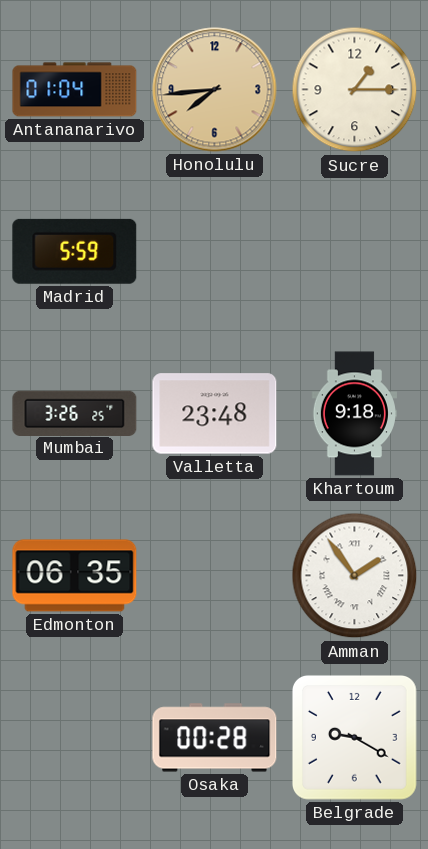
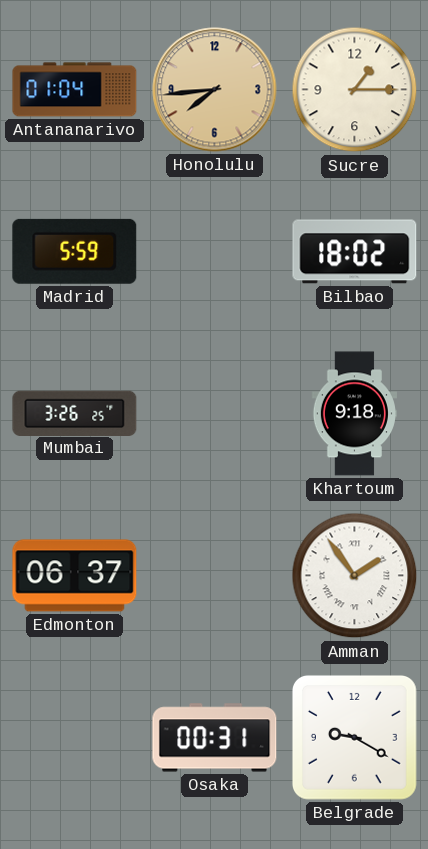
Bilbao: none -> 18:02 (355, 252)
Valletta: 23:48 -> none (215, 414)
Edmonton: 06:35 -> 06:37 (75, 576)
Osaka: 00:28 -> 00:31 (215, 738)
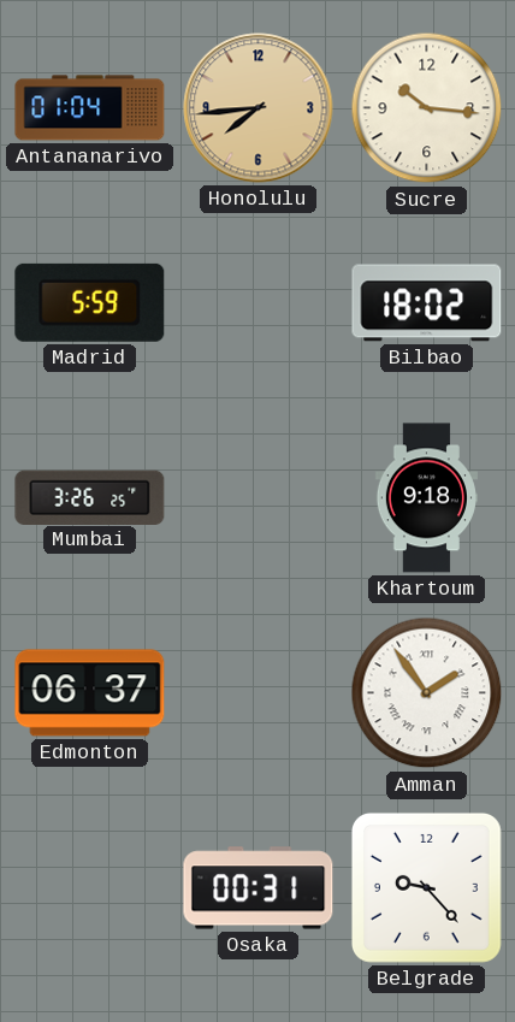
Sucre: 1:15 -> 10:16 (427, 108)
Belgrade: 9:20 -> 9:23 (426, 887)
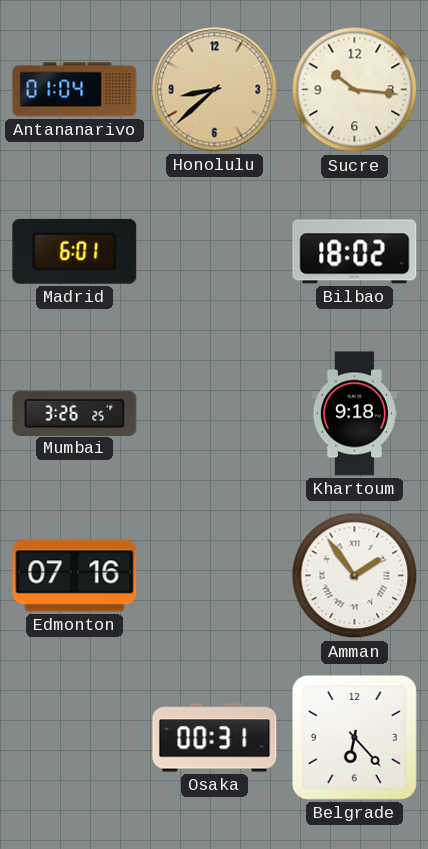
Honolulu: 7:44 -> 8:38 (215, 90)
Madrid: 5:59 -> 6:01 (75, 251)
Edmonton: 06:37 -> 07:16 (75, 576)
Belgrade: 9:23 -> 6:23 (354, 737)
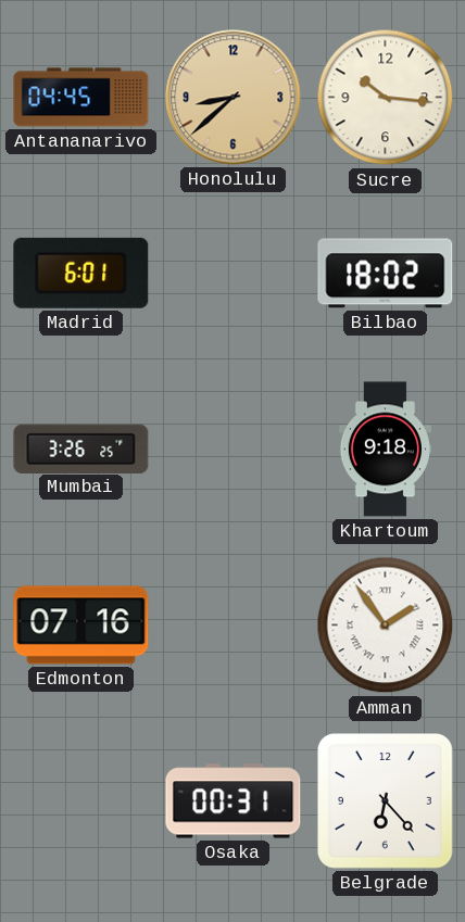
Antananarivo: 01:04 -> 04:45 (81, 98)
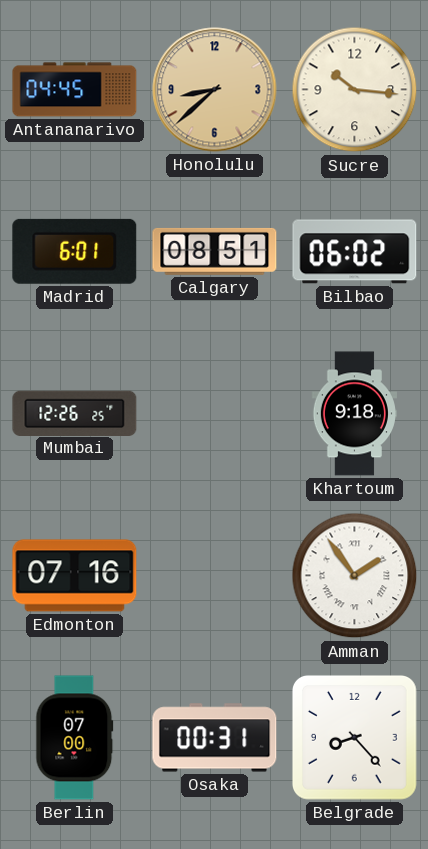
Calgary: none -> 08:51 (215, 251)
Bilbao: 18:02 -> 06:02 (355, 252)
Mumbai: 3:26 -> 12:26 (75, 413)
Berlin: none -> 07:00 (75, 738)
Belgrade: 6:23 -> 8:23 (354, 737)
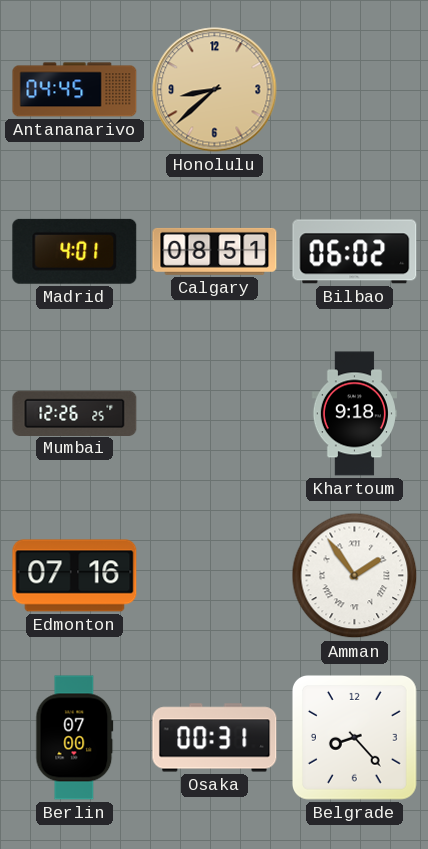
Sucre: 10:16 -> none (355, 90)
Madrid: 6:01 -> 4:01 (75, 251)
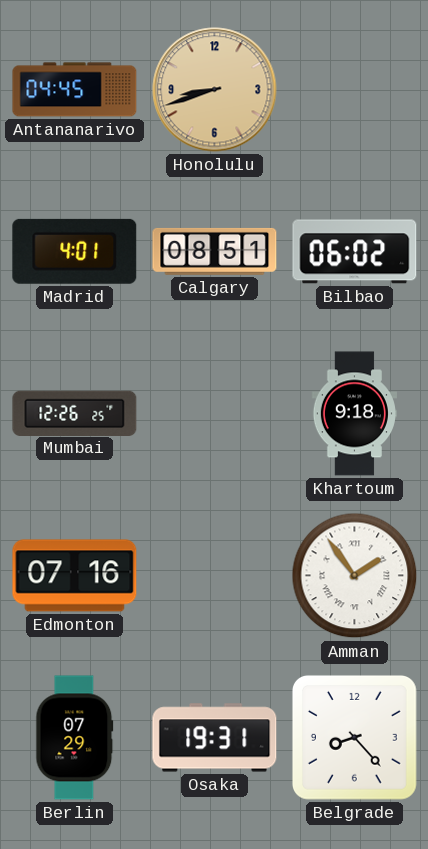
Honolulu: 8:38 -> 8:42 (215, 90)
Berlin: 07:00 -> 07:29 (75, 738)
Osaka: 00:31 -> 19:31 (215, 738)
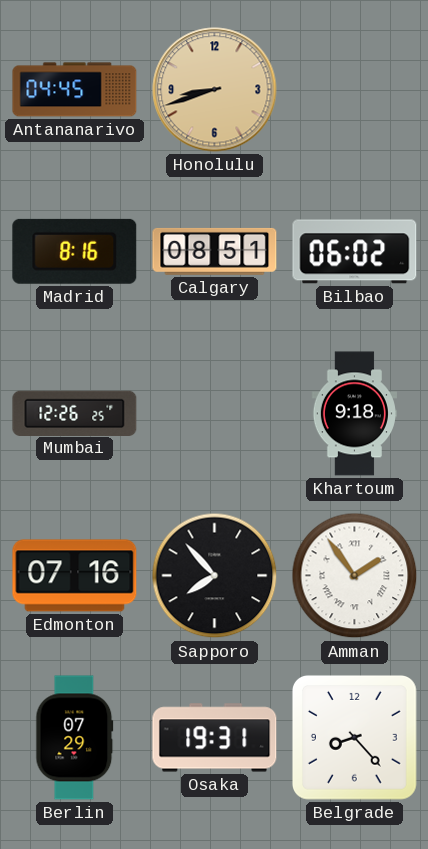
Madrid: 4:01 -> 8:16 (75, 251)
Sapporo: none -> 7:53 (215, 576)
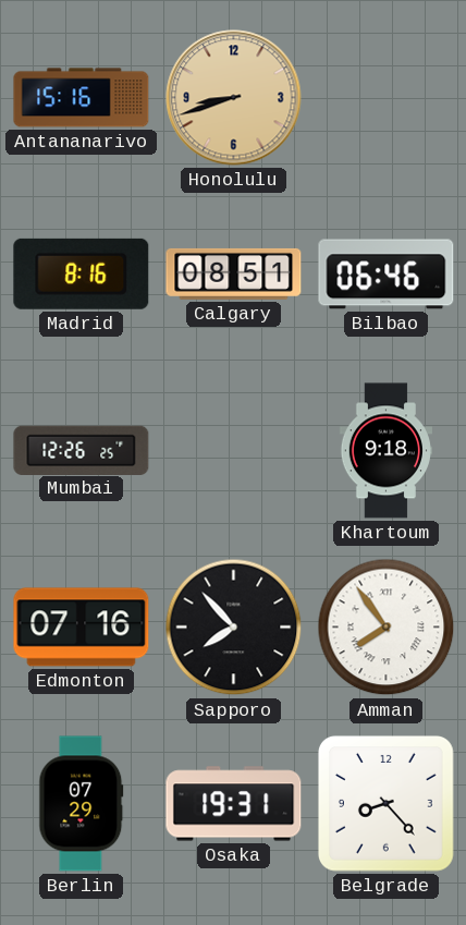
Antananarivo: 04:45 -> 15:16 (82, 98)
Bilbao: 06:02 -> 06:46 (387, 275)
Amman: 1:54 -> 7:54 (387, 628)
